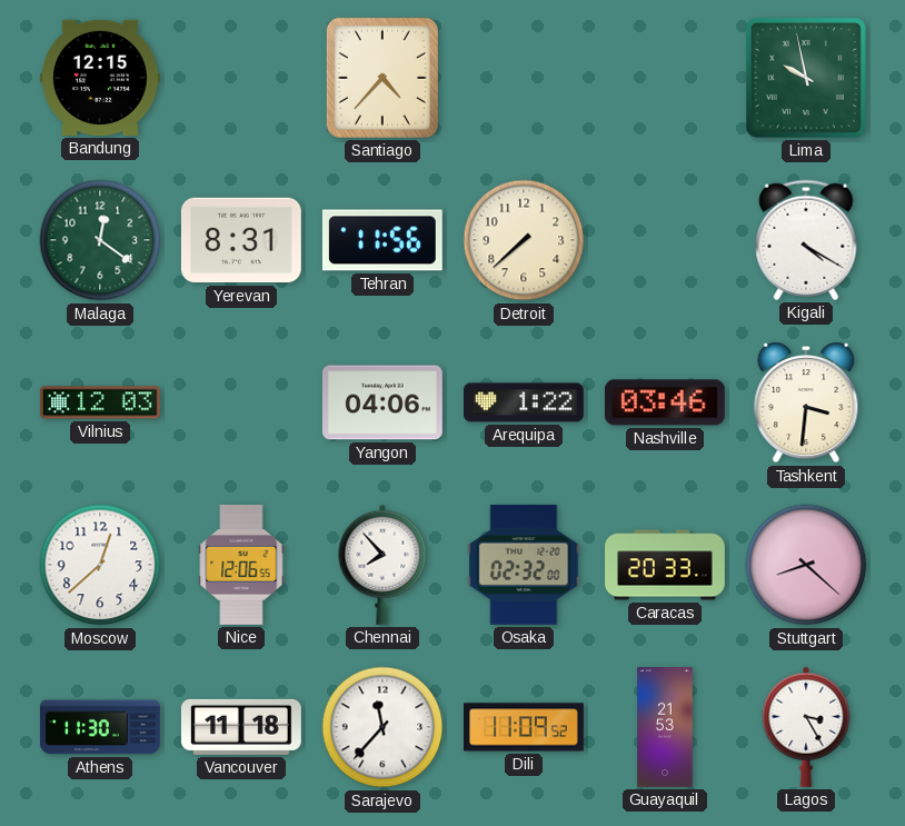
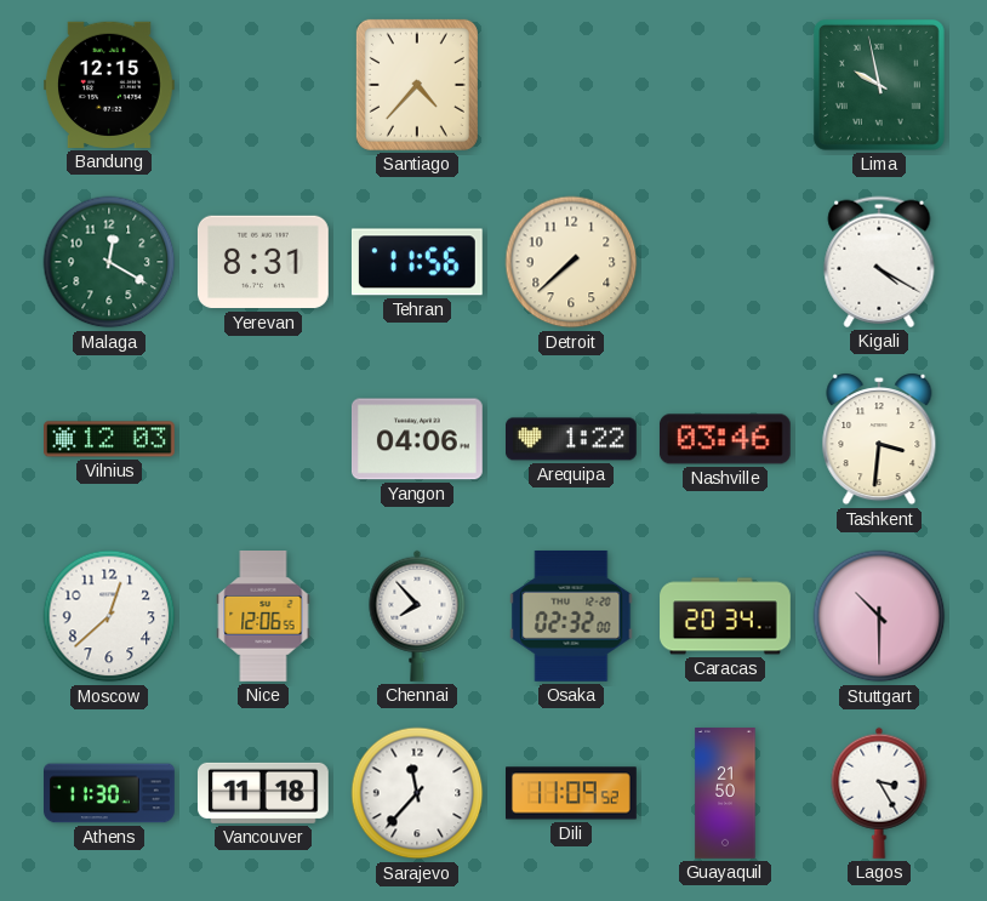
Malaga: 12:21 -> 12:20 (109, 262)
Caracas: 20:33 -> 20:34 (725, 616)
Stuttgart: 8:22 -> 10:30 (879, 616)
Guayaquil: 21:53 -> 21:50 (725, 793)
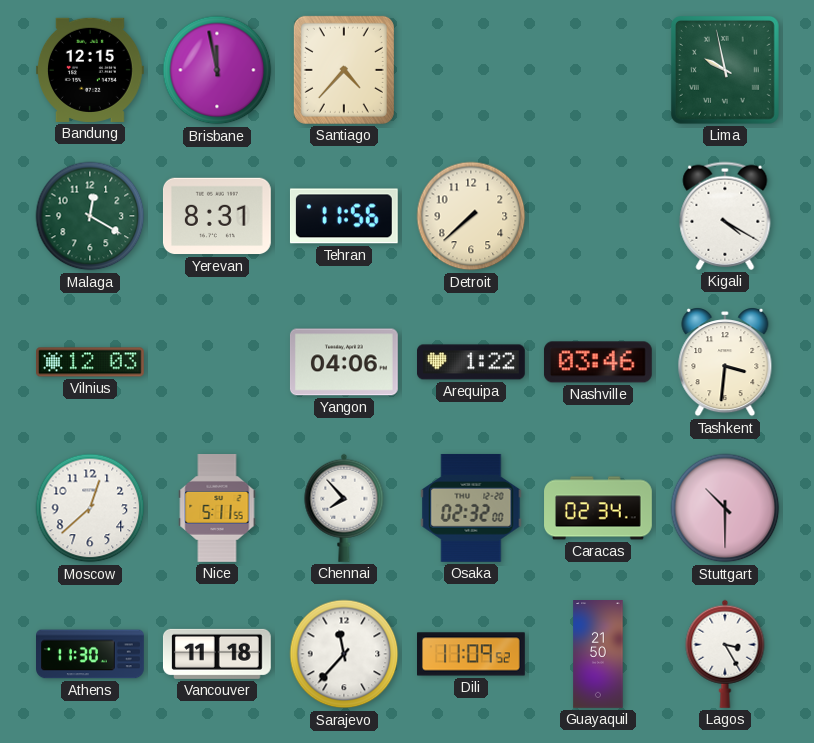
Brisbane: none -> 11:58 (217, 70)
Nice: 12:06 -> 5:11 (217, 509)
Caracas: 20:34 -> 02:34 (598, 508)
